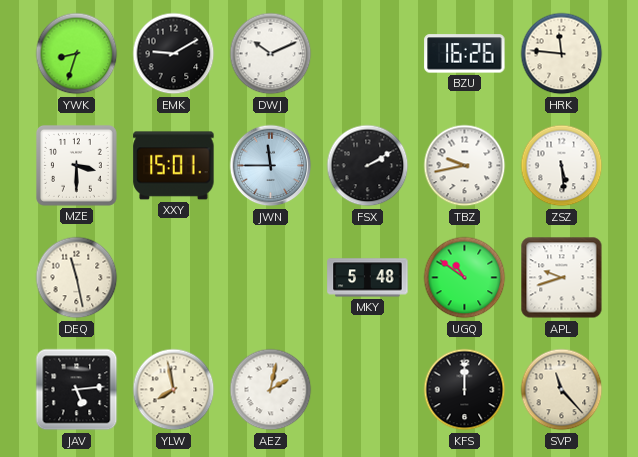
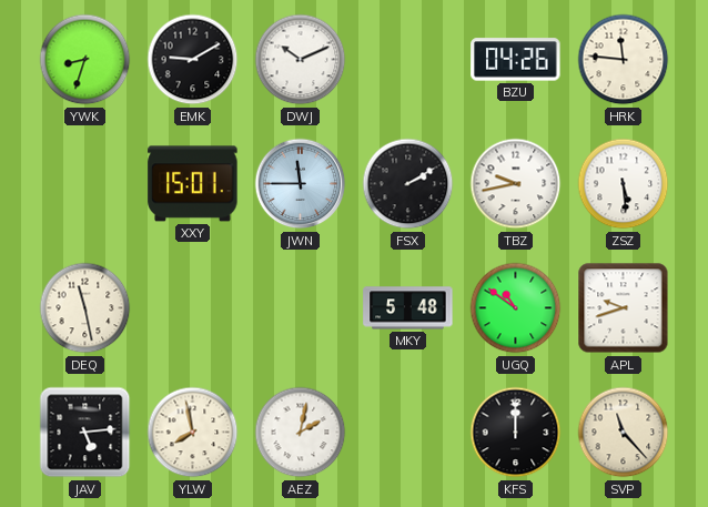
BZU: 16:26 -> 04:26 (516, 60)
MZE: 3:30 -> none (76, 165)
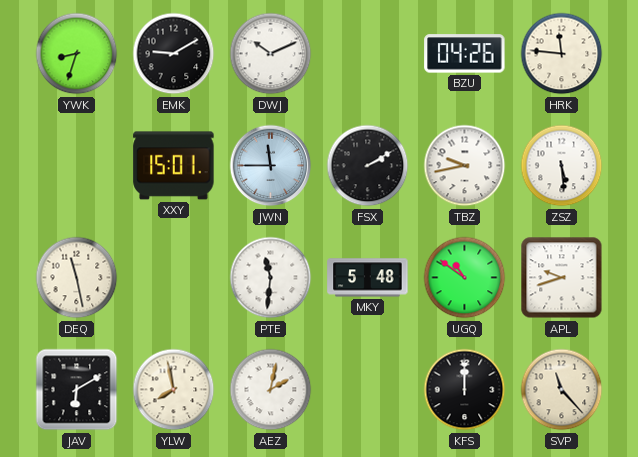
PTE: none -> 11:31 (271, 278)
JAV: 5:14 -> 6:10 (77, 390)
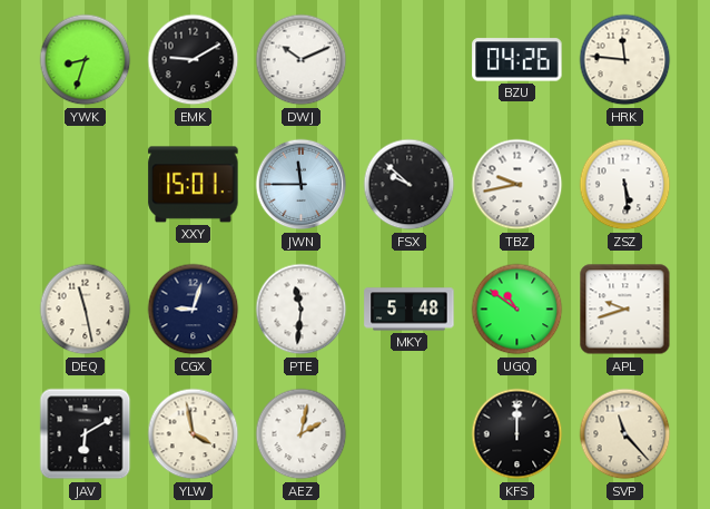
FSX: 2:10 -> 9:52 (410, 185)
CGX: none -> 9:03 (194, 310)
YLW: 7:58 -> 3:58 (194, 434)
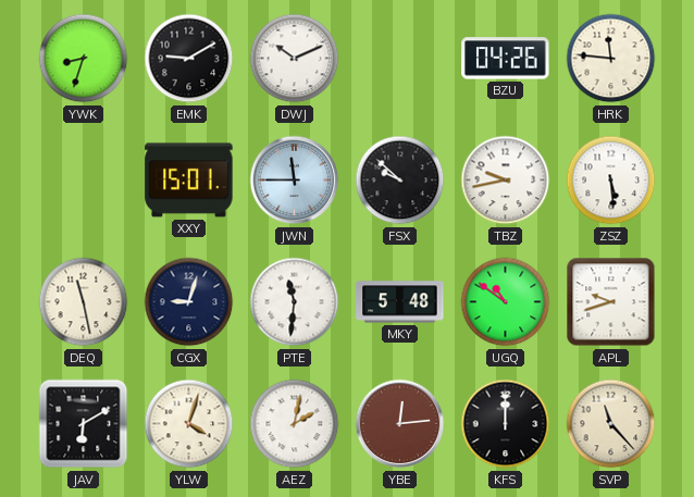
YLW: 3:58 -> 4:03 (189, 424)
YBE: none -> 12:14 (400, 424)
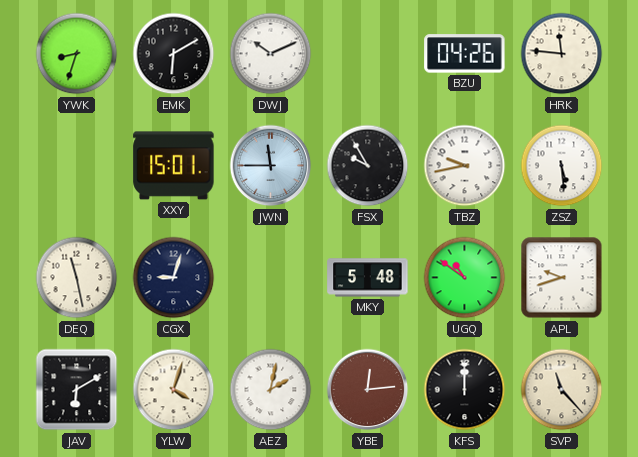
EMK: 9:10 -> 6:10 (174, 54)
FSX: 9:52 -> 9:55 (368, 166)
PTE: 11:31 -> none (295, 302)
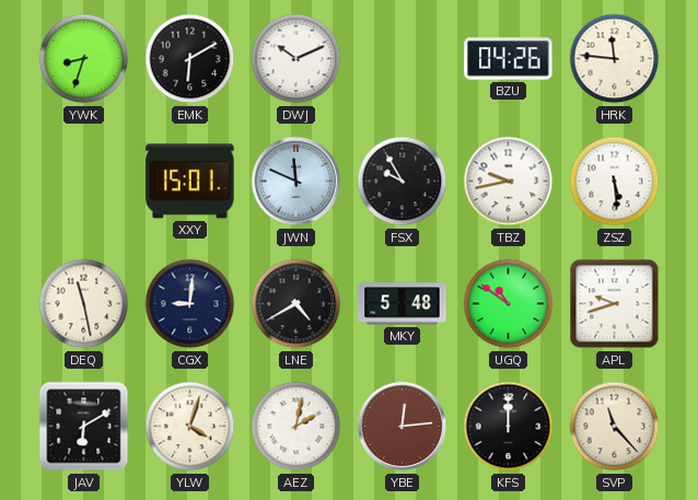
JWN: 11:45 -> 11:49 (296, 182)
CGX: 9:03 -> 9:01 (190, 304)
LNE: none -> 4:40 (296, 304)
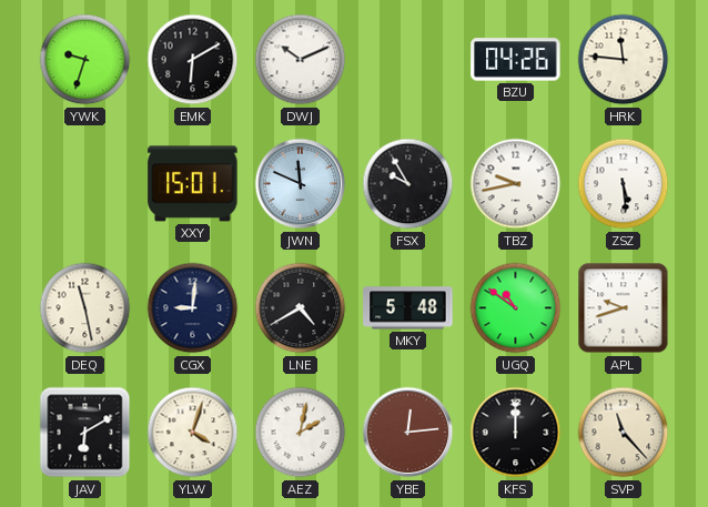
YWK: 8:33 -> 9:33 (85, 60)
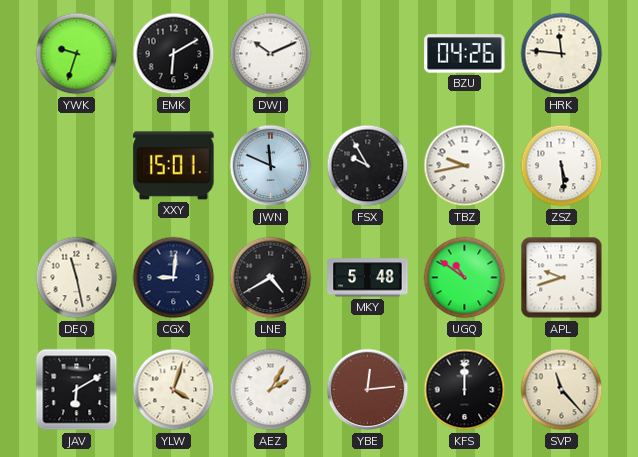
AEZ: 2:02 -> 2:05 (271, 390)
